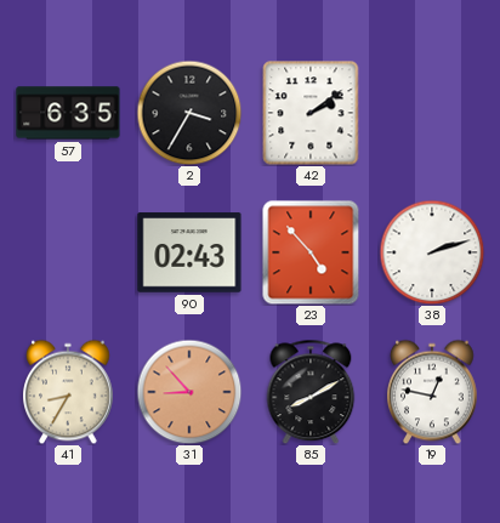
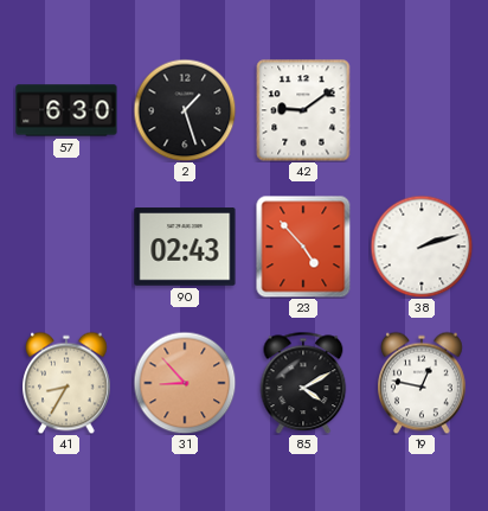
57: 6:35 -> 6:30 (66, 110)
2: 3:35 -> 1:27 (185, 110)
42: 2:09 -> 9:09 (303, 110)
85: 8:10 -> 4:10 (303, 383)
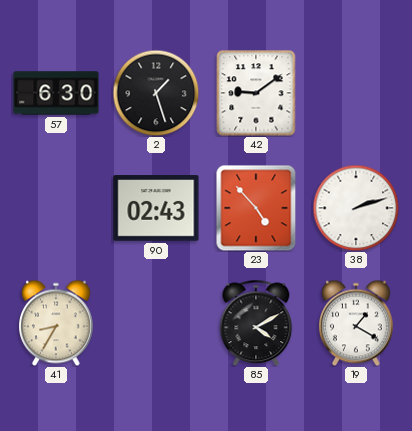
31: 8:53 -> none (185, 383)
19: 12:47 -> 1:20 (357, 323)
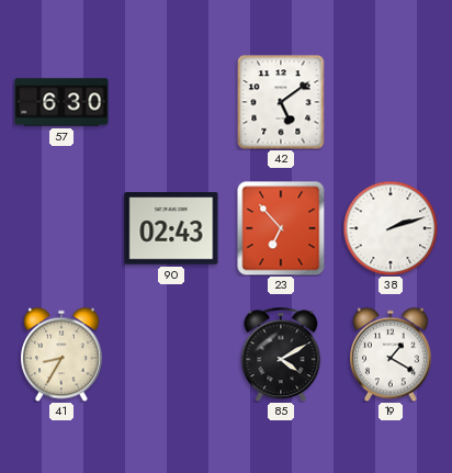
2: 1:27 -> none (156, 93)
42: 9:09 -> 5:09 (281, 102)
23: 4:53 -> 6:53 (281, 228)
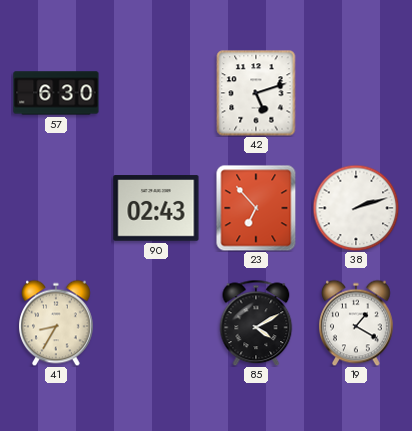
42: 5:09 -> 5:12 (256, 93)
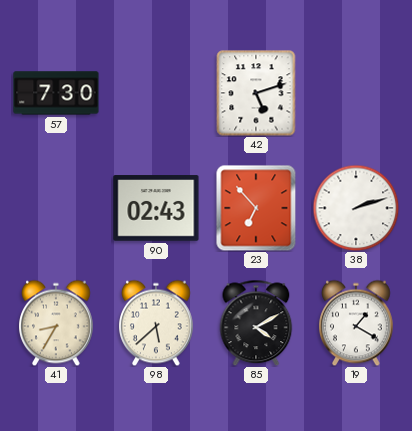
57: 6:30 -> 7:30 (56, 93)
98: none -> 5:38 (157, 323)
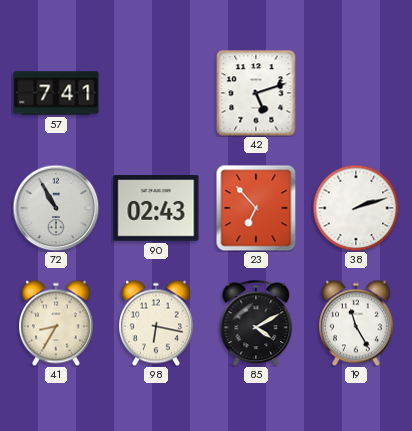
57: 7:30 -> 7:41 (56, 93)
72: none -> 10:55 (56, 208)
98: 5:38 -> 6:17 (157, 323)
19: 1:20 -> 11:25 (357, 323)
